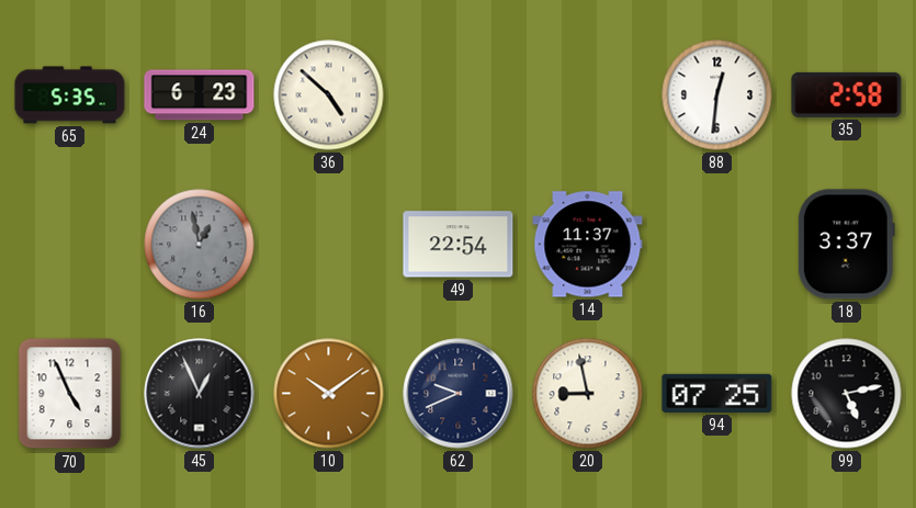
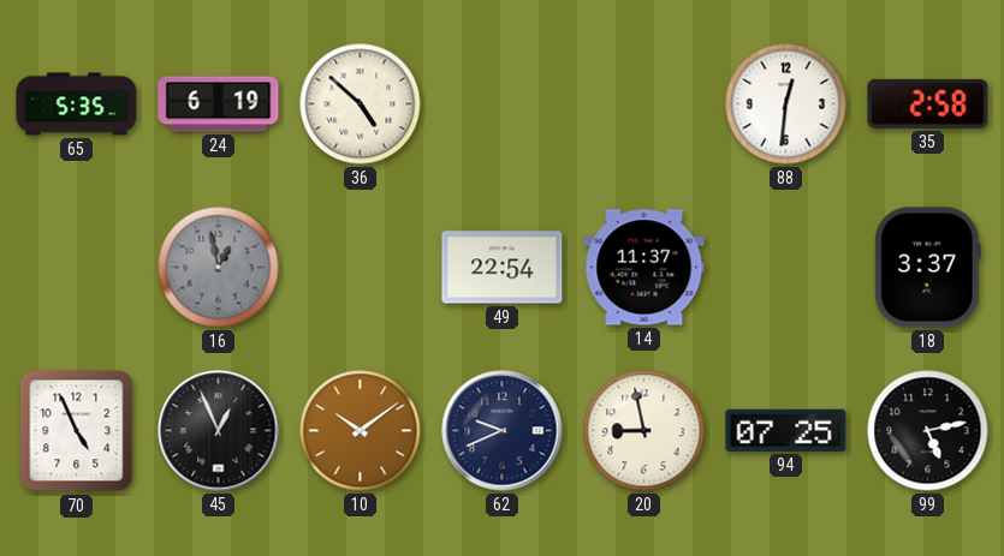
24: 6:23 -> 6:19 (219, 104)
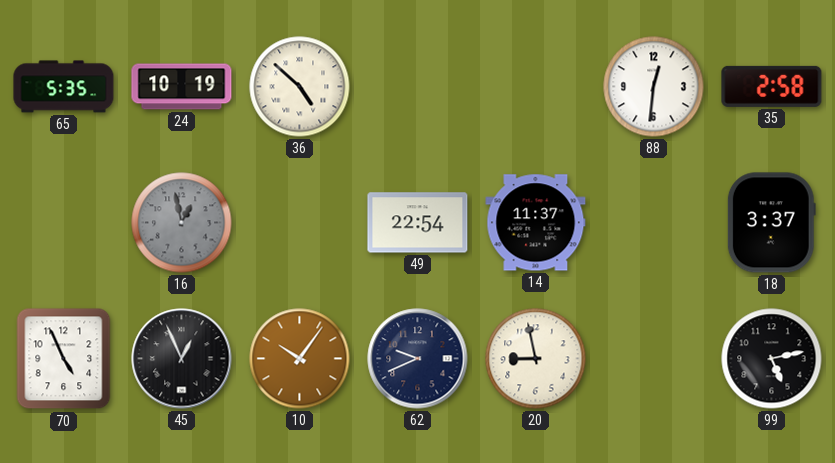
24: 6:19 -> 10:19 (182, 87)
10: 10:09 -> 10:06 (300, 359)
94: 07:25 -> none (786, 430)
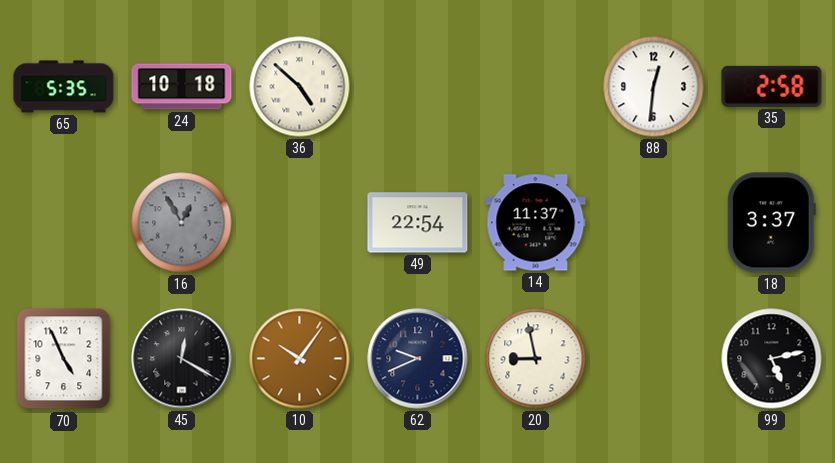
24: 10:19 -> 10:18 (182, 87)
16: 12:58 -> 12:55 (182, 223)
45: 12:56 -> 12:20 (182, 359)
